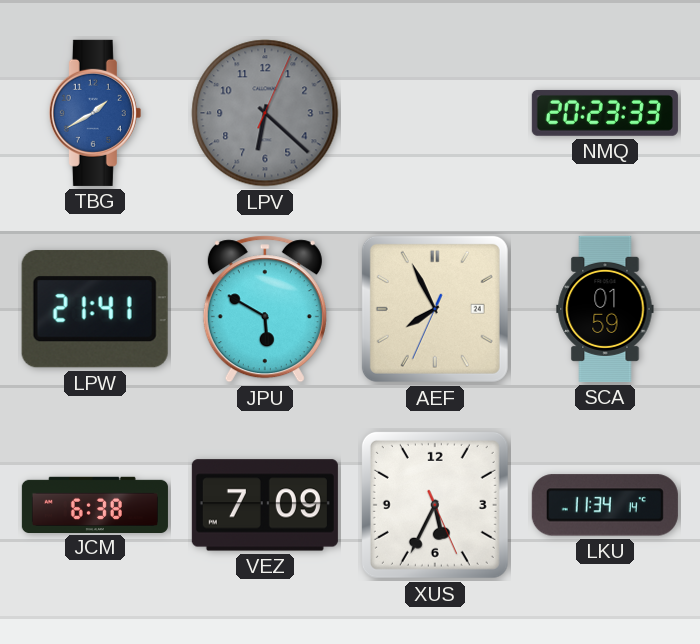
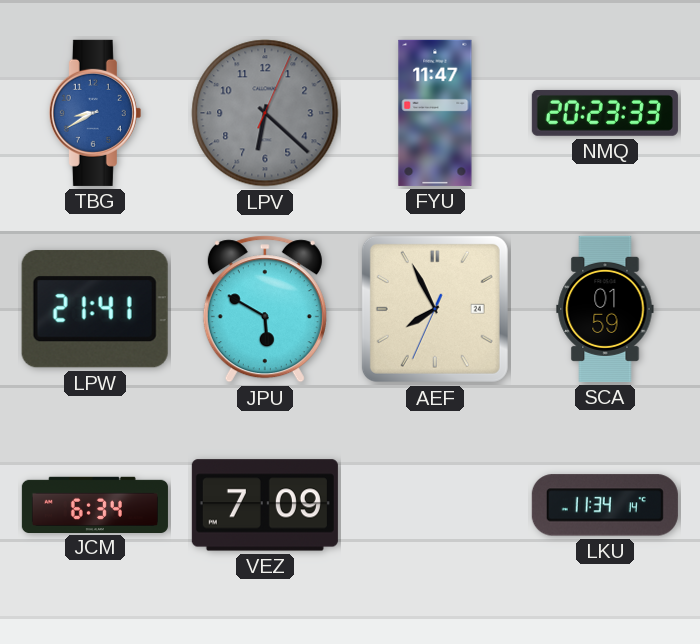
TBG: 1:40 -> 8:40 (95, 113)
FYU: none -> 11:47 (435, 113)
JCM: 6:38 -> 6:34 (95, 504)
XUS: 5:34 -> none (435, 505)
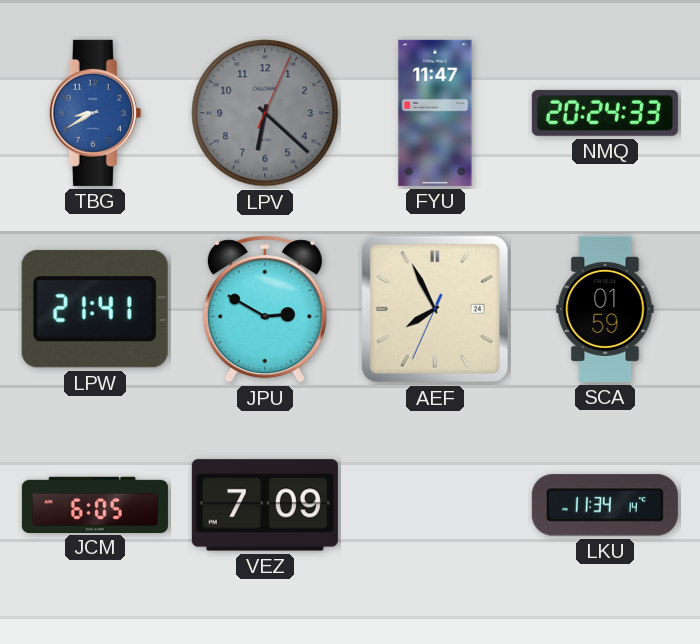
NMQ: 20:23 -> 20:24 (605, 113)
JPU: 5:50 -> 2:50 (265, 309)
JCM: 6:34 -> 6:05 (95, 504)
